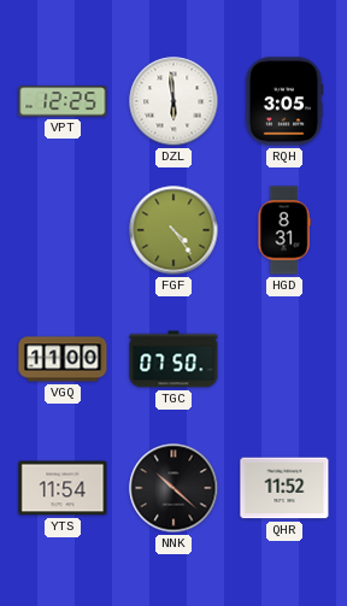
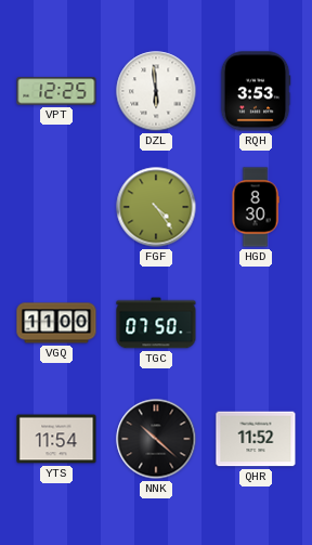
RQH: 3:05 -> 3:53 (256, 91)
HGD: 8:31 -> 8:30 (256, 207)
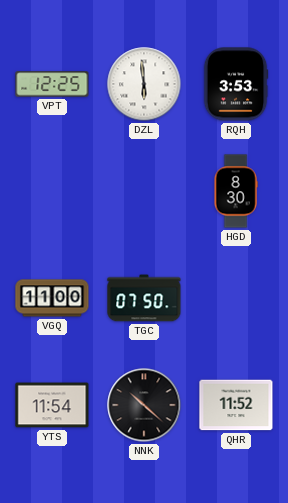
FGF: 4:24 -> none (156, 207)
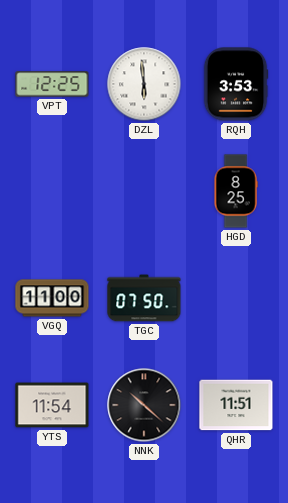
HGD: 8:30 -> 8:25 (236, 191)
QHR: 11:52 -> 11:51 (236, 405)
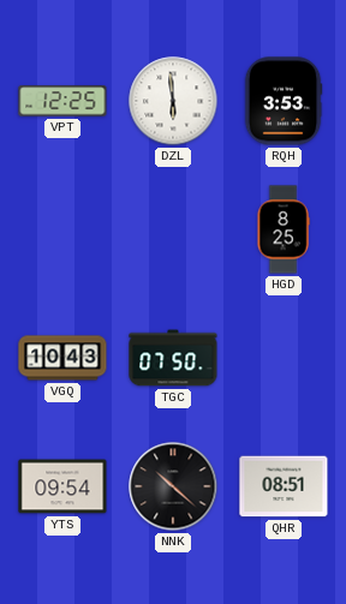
VGQ: 11:00 -> 10:43 (62, 358)
YTS: 11:54 -> 09:54 (62, 486)
QHR: 11:51 -> 08:51 (284, 486)
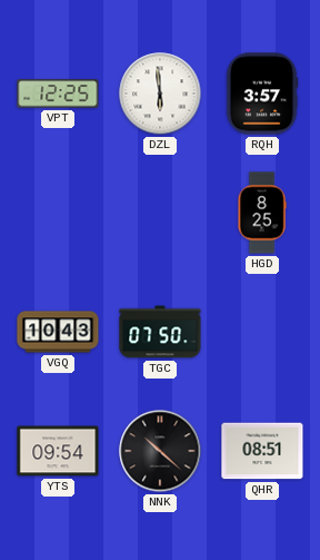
RQH: 3:53 -> 3:57 (262, 94)
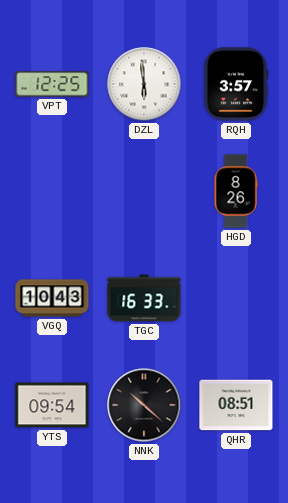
HGD: 8:25 -> 8:26 (236, 191)
TGC: 07:50 -> 16:33 (144, 298)
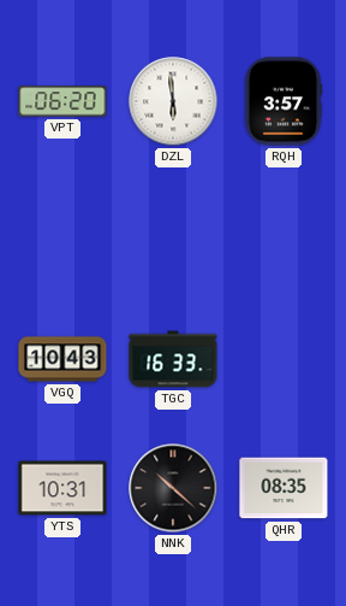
VPT: 12:25 -> 06:20 (62, 101)
HGD: 8:26 -> none (236, 191)
YTS: 09:54 -> 10:31 (62, 488)
QHR: 08:51 -> 08:35 (284, 488)
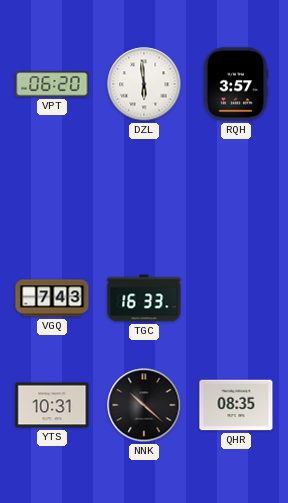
VGQ: 10:43 -> 7:43 (52, 298)
